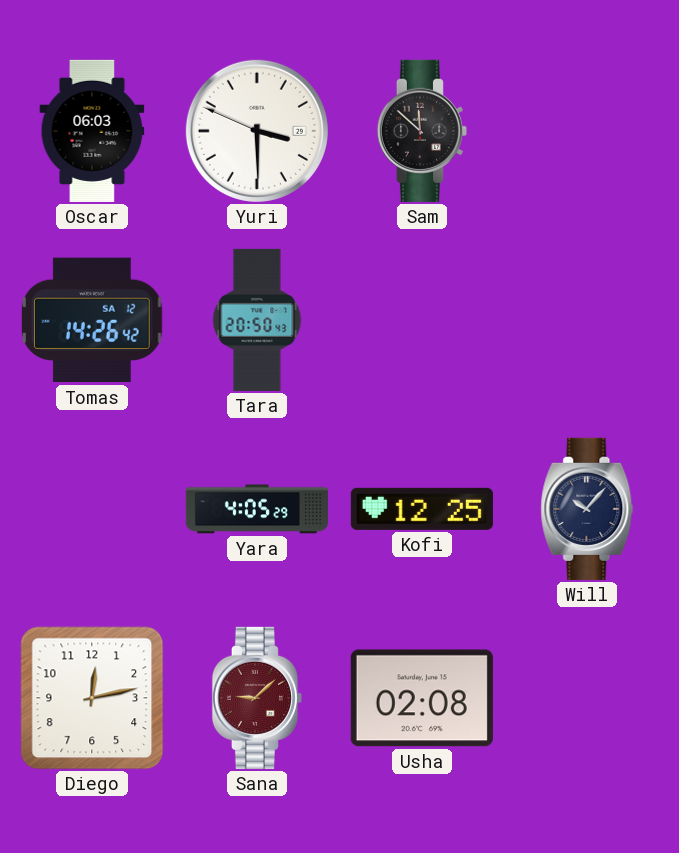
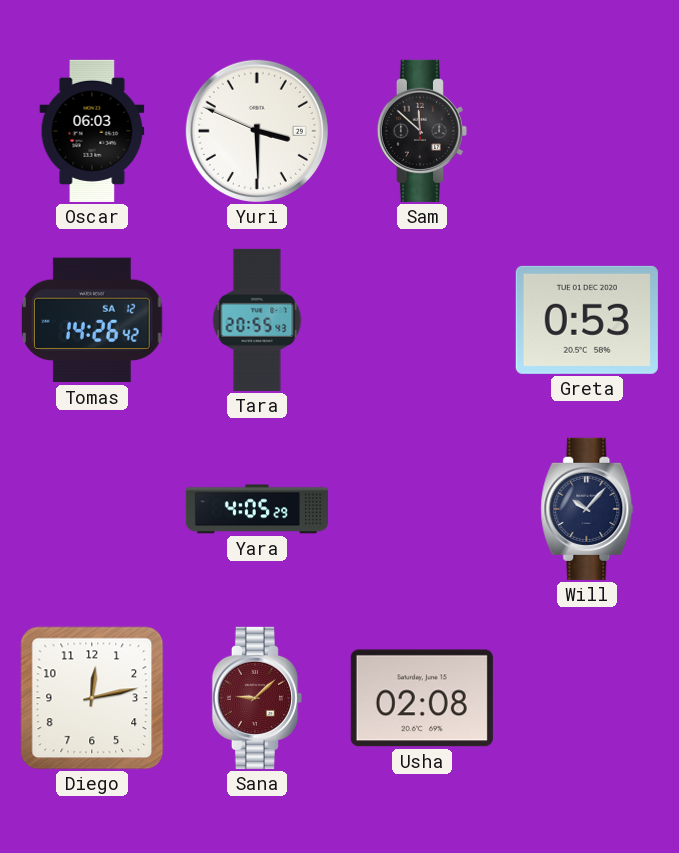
Tara: 20:50 -> 20:55 (257, 320)
Greta: none -> 0:53 (587, 320)
Kofi: 12:25 -> none (422, 509)
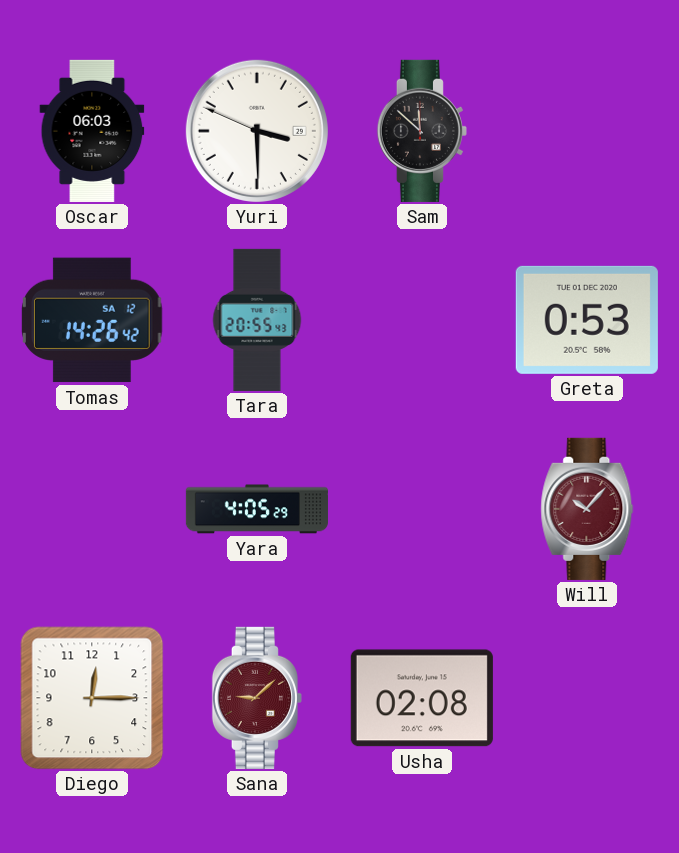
Will dial: navy -> burgundy (587, 509)
Diego: 12:13 -> 12:15 (92, 698)
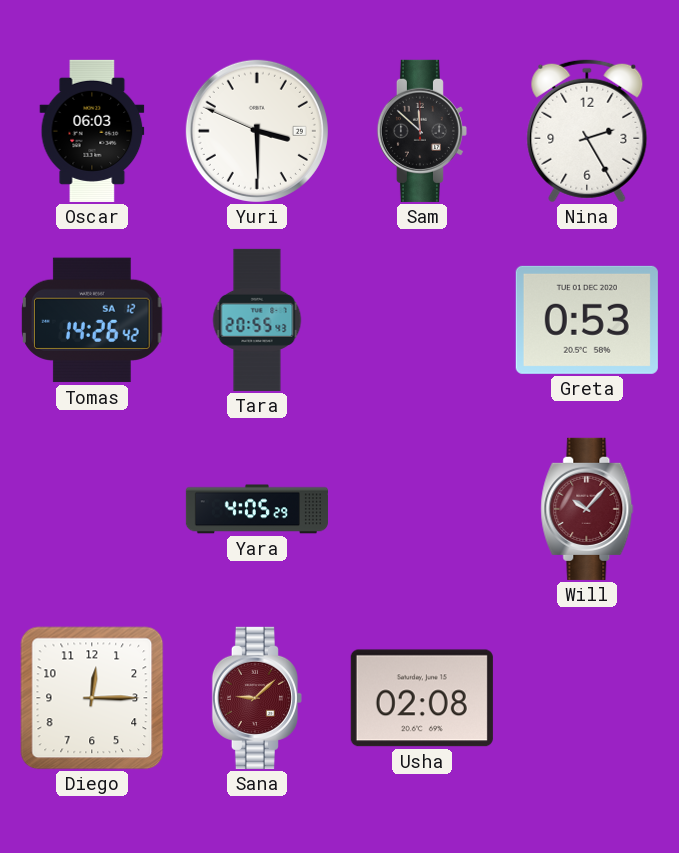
Nina: none -> 2:25 (587, 131)
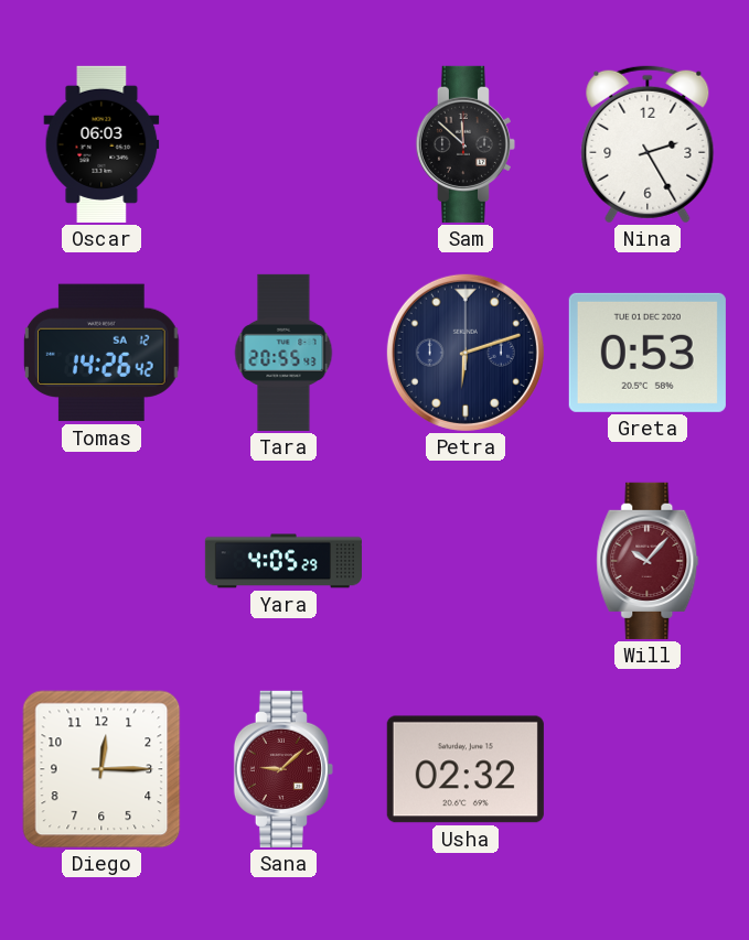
Yuri: 3:29 -> none (257, 131)
Petra: none -> 6:12 (466, 353)
Usha: 02:08 -> 02:32 (466, 769)
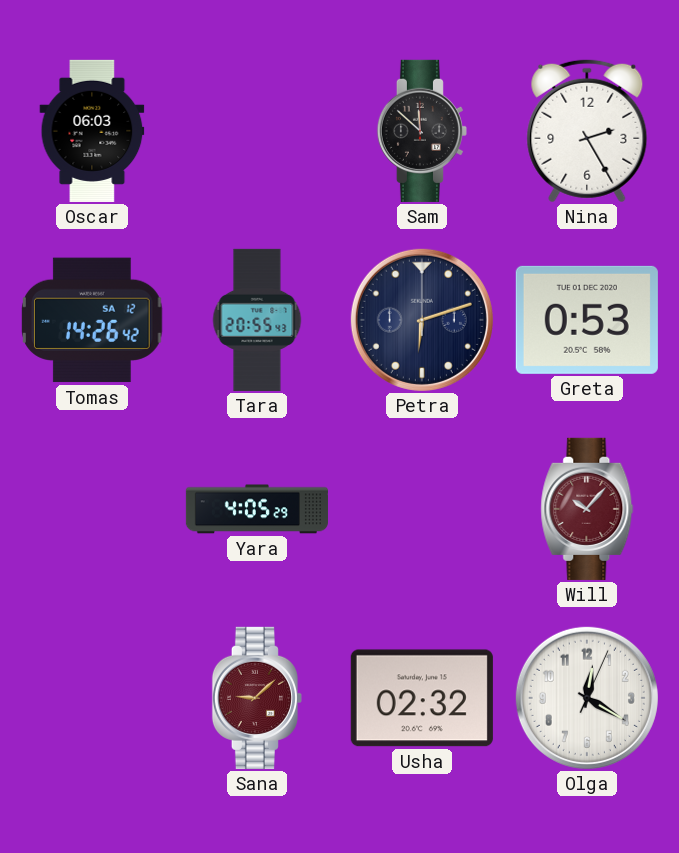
Diego: 12:15 -> none (101, 769)
Olga: none -> 12:20 (587, 698)
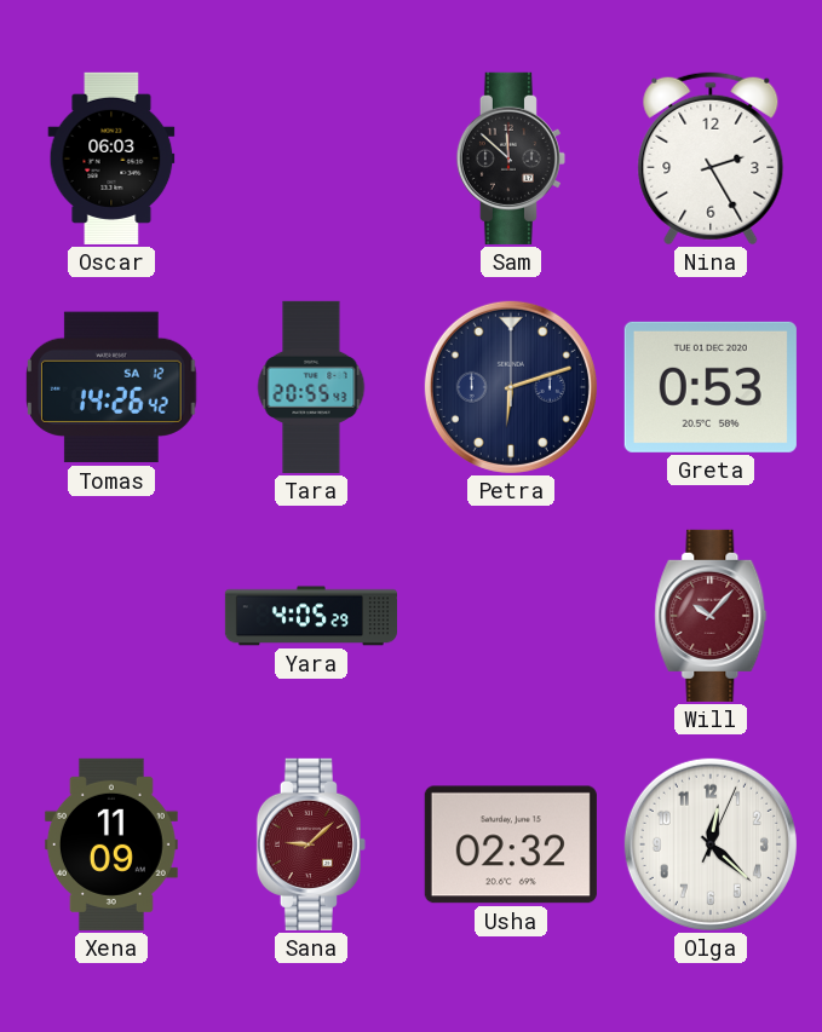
Xena: none -> 11:09 (111, 844)
Olga: 12:20 -> 12:22 (711, 844)
